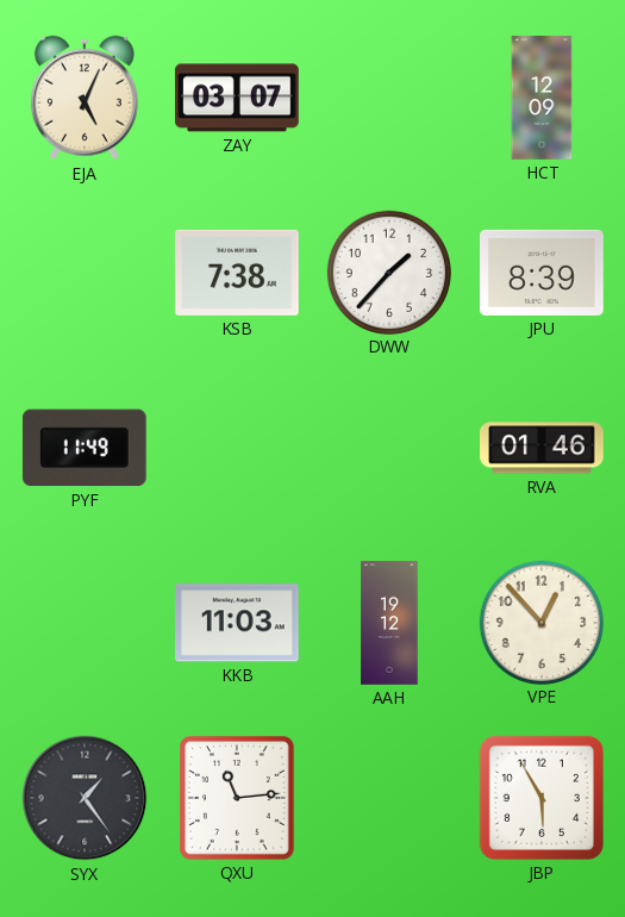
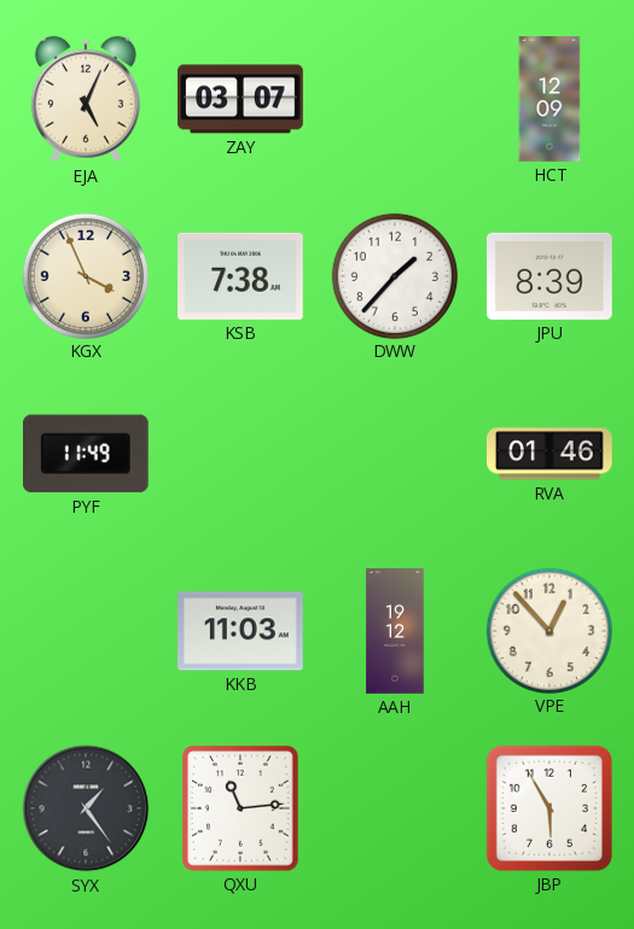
KGX: none -> 3:56 (85, 275)
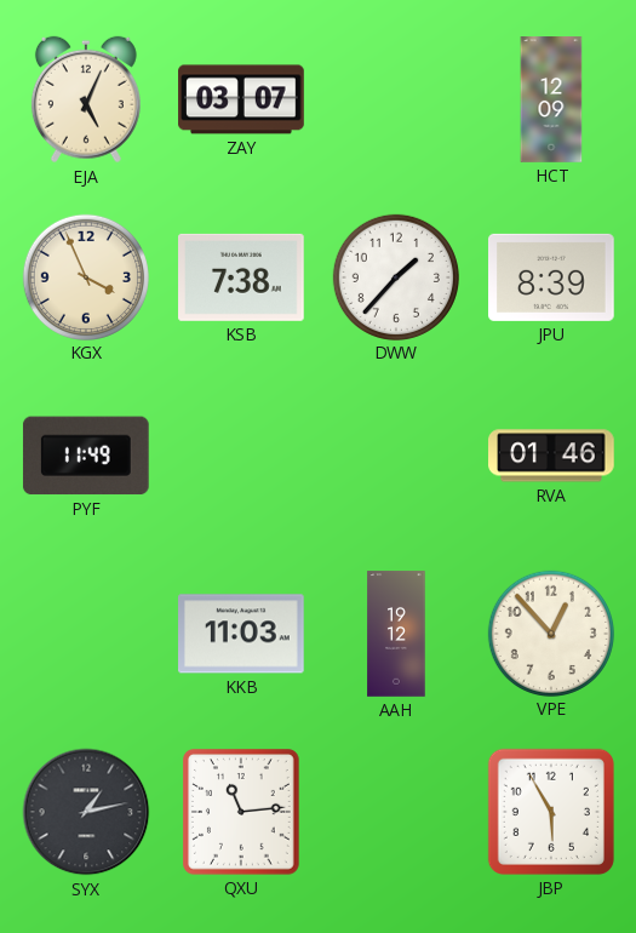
SYX: 1:24 -> 1:13 (86, 812)
